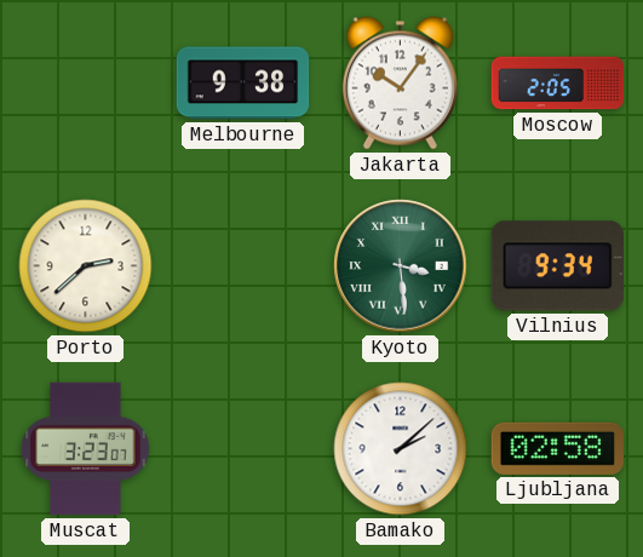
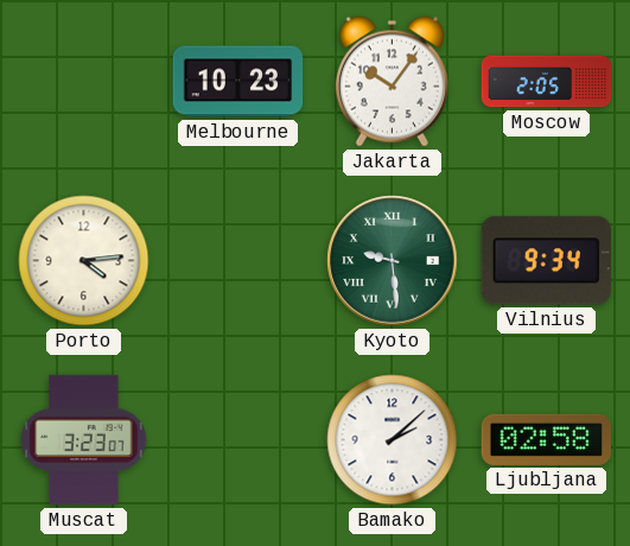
Melbourne: 9:38 -> 10:23 (238, 82)
Porto: 2:38 -> 4:14 (84, 261)
Kyoto: 3:29 -> 9:29 (393, 261)
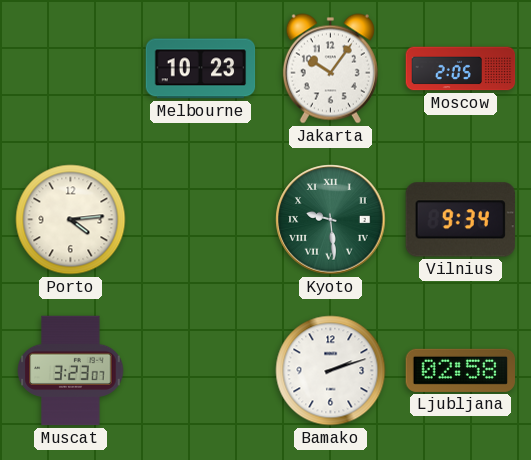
Bamako: 2:08 -> 2:12 (331, 371)
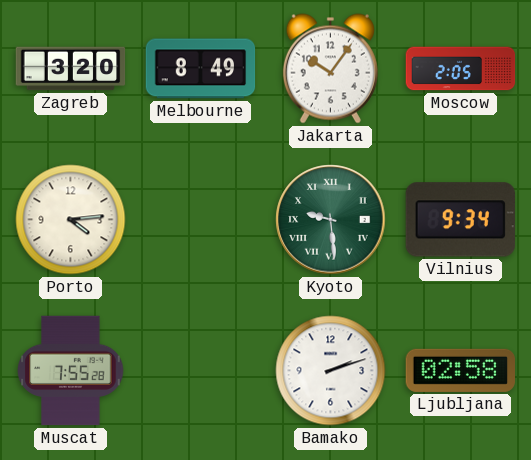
Zagreb: none -> 3:20 (71, 69)
Melbourne: 10:23 -> 8:49 (201, 69)
Muscat: 3:23 -> 7:55 (71, 371)
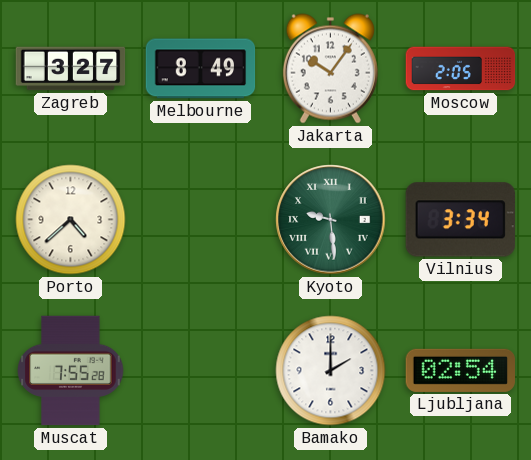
Zagreb: 3:20 -> 3:27 (71, 69)
Porto: 4:14 -> 4:38 (71, 220)
Vilnius: 9:34 -> 3:34 (460, 220)
Bamako: 2:12 -> 2:00 (331, 371)
Ljubljana: 02:58 -> 02:54 (461, 370)
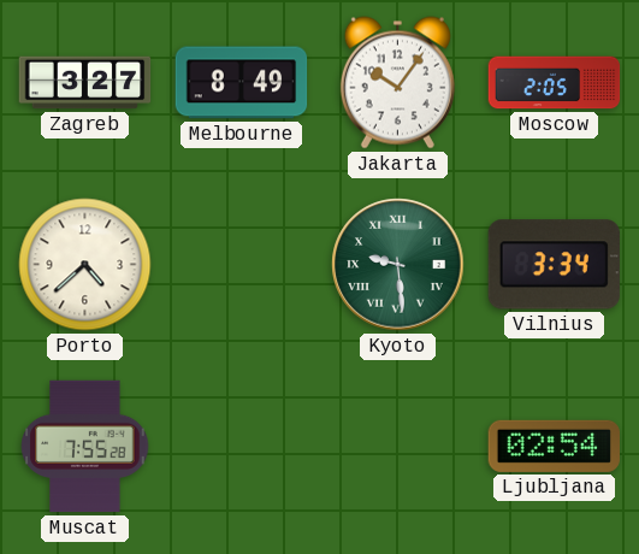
Bamako: 2:00 -> none (331, 371)
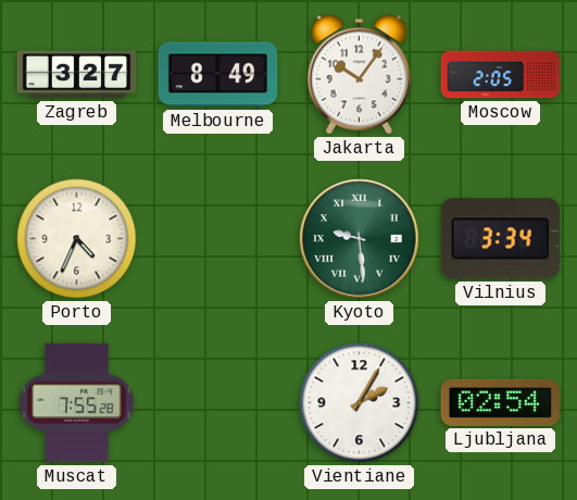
Porto: 4:38 -> 4:34 (77, 239)
Vientiane: none -> 2:05 (360, 403)
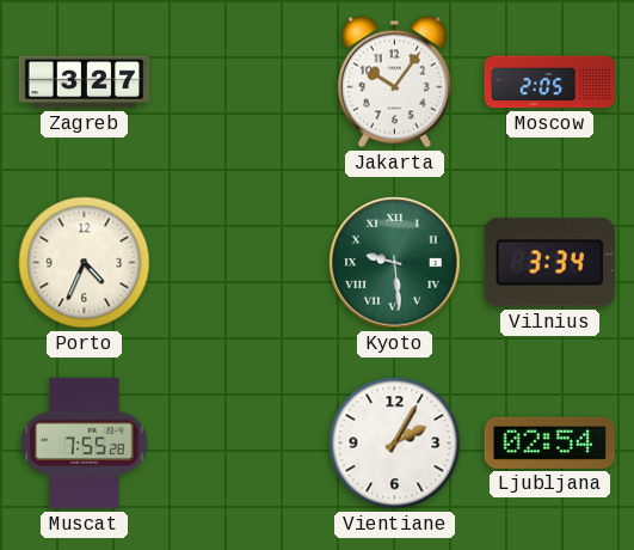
Melbourne: 8:49 -> none (218, 75)
